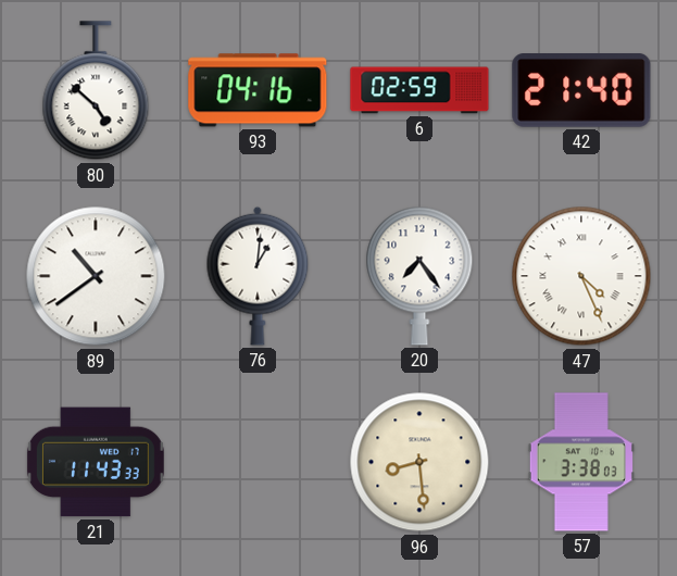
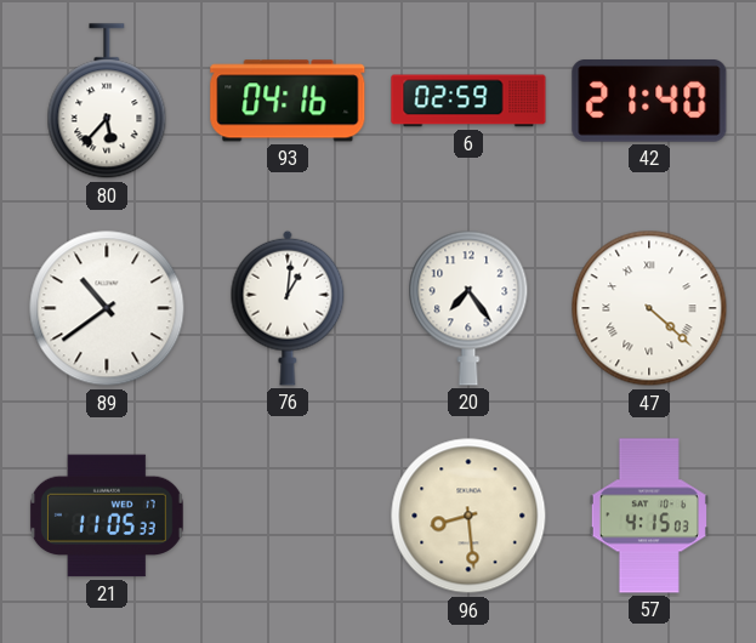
80: 4:52 -> 5:37 (107, 102)
47: 4:26 -> 4:22 (649, 308)
21: 11:43 -> 11:05 (107, 516)
57: 3:38 -> 4:15 (649, 516)
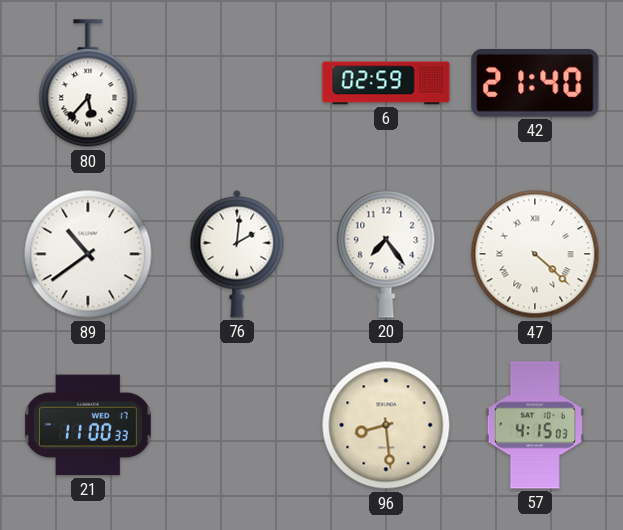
93: 04:16 -> none (288, 101)
76: 1:01 -> 2:01 (237, 254)
21: 11:05 -> 11:00 (88, 425)
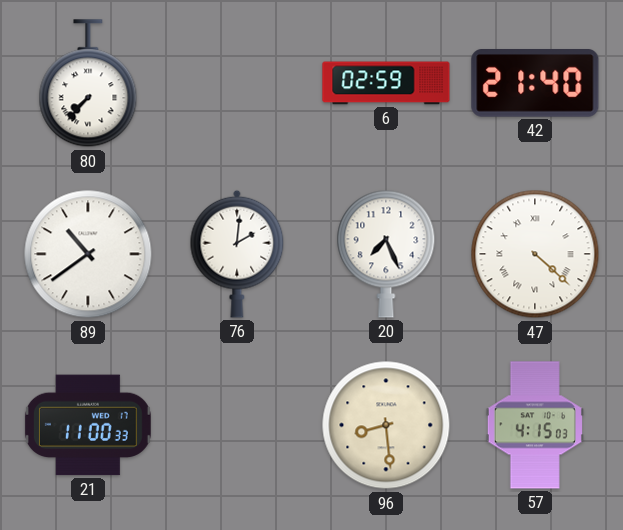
80: 5:37 -> 7:37 (88, 84)
20: 7:24 -> 7:26 (386, 254)
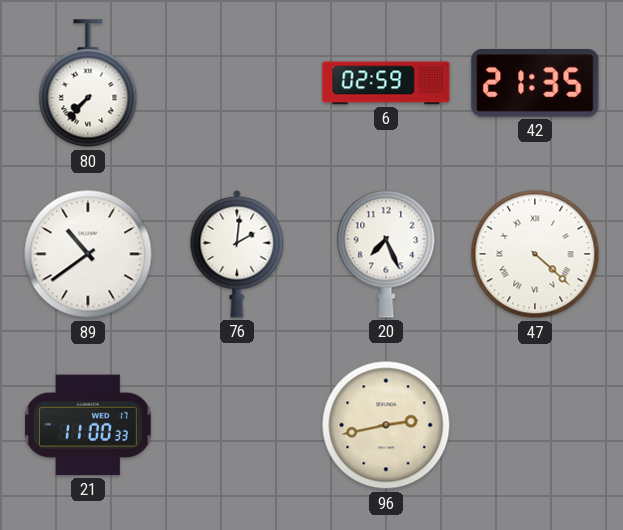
42: 21:40 -> 21:35 (535, 84)
96: 8:29 -> 2:43 (386, 425)
57: 4:15 -> none (535, 425)
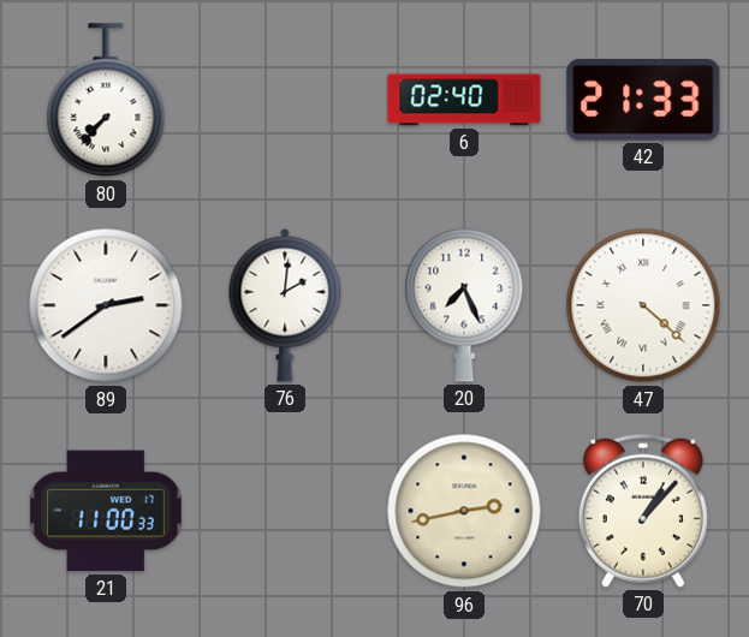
6: 02:59 -> 02:40 (464, 100)
42: 21:35 -> 21:33 (643, 101)
89: 10:39 -> 2:39 (106, 305)
70: none -> 1:07 (643, 511)
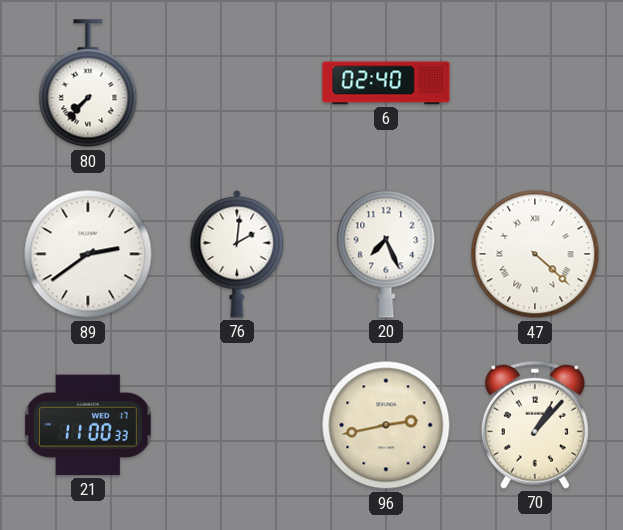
42: 21:33 -> none (643, 101)
